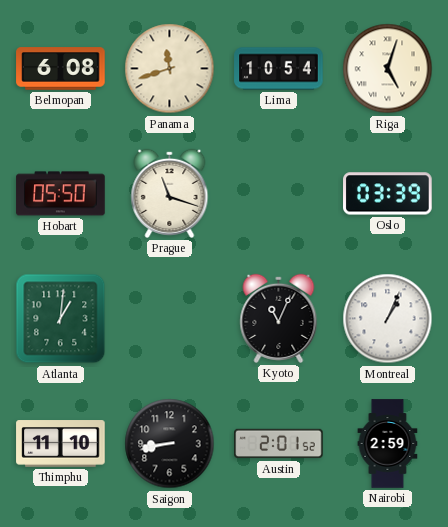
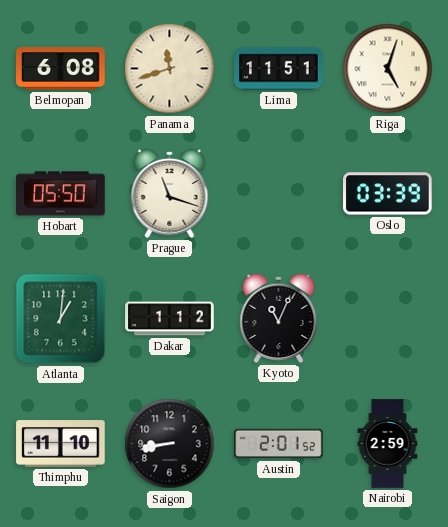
Lima: 10:54 -> 11:51 (279, 69)
Dakar: none -> 1:12 (170, 319)
Montreal: 1:04 -> none (388, 319)
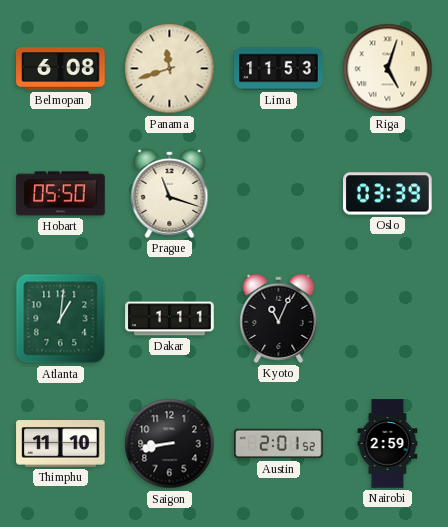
Lima: 11:51 -> 11:53 (279, 69)
Dakar: 1:12 -> 1:11 (170, 319)
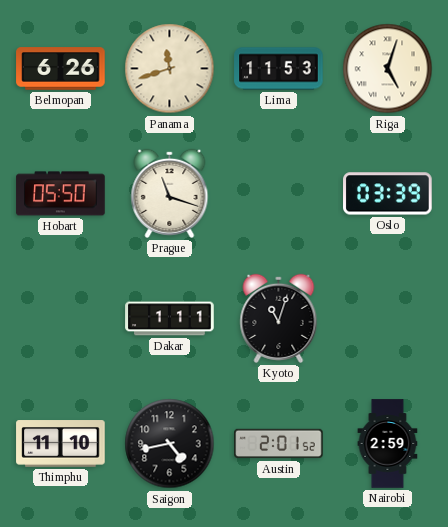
Belmopan: 6:08 -> 6:26 (61, 69)
Atlanta: 1:01 -> none (61, 319)
Kyoto: 11:04 -> 11:03 (279, 318)
Saigon: 8:43 -> 4:43 (170, 444)
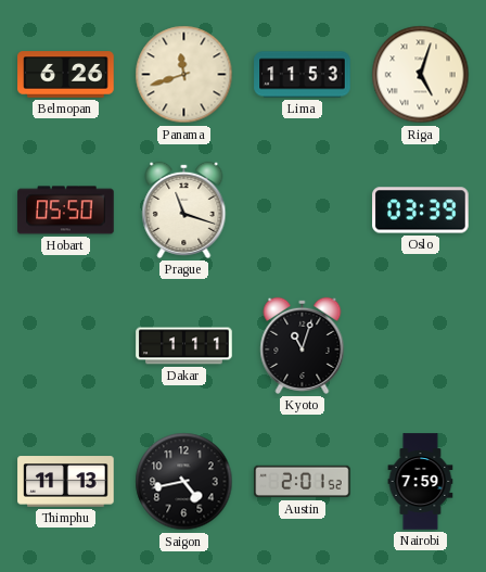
Thimphu: 11:10 -> 11:13 (66, 482)
Nairobi: 2:59 -> 7:59 (421, 482)
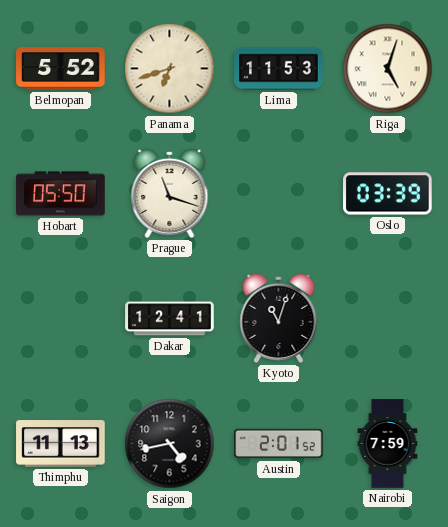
Belmopan: 6:26 -> 5:52 (61, 69)
Panama: 11:42 -> 6:42 (170, 69)
Dakar: 1:11 -> 12:41 (170, 319)
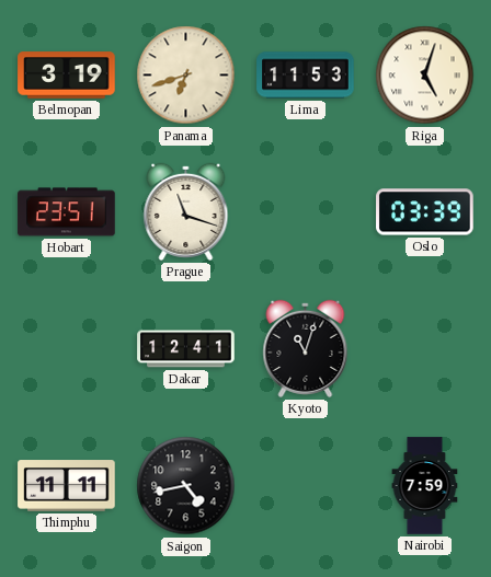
Belmopan: 5:52 -> 3:19 (67, 76)
Hobart: 05:50 -> 23:51 (67, 212)
Thimphu: 11:13 -> 11:11 (67, 486)
Austin: 2:01 -> none (279, 444)
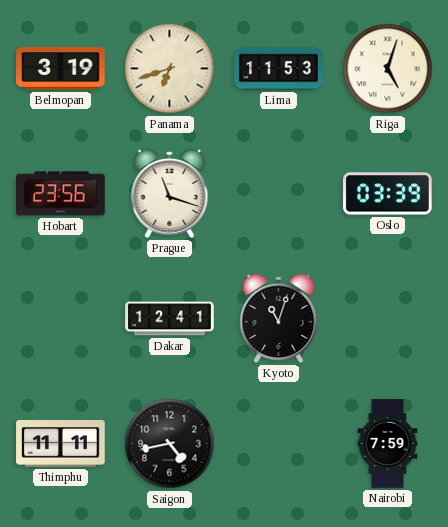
Hobart: 23:51 -> 23:56 (61, 194)
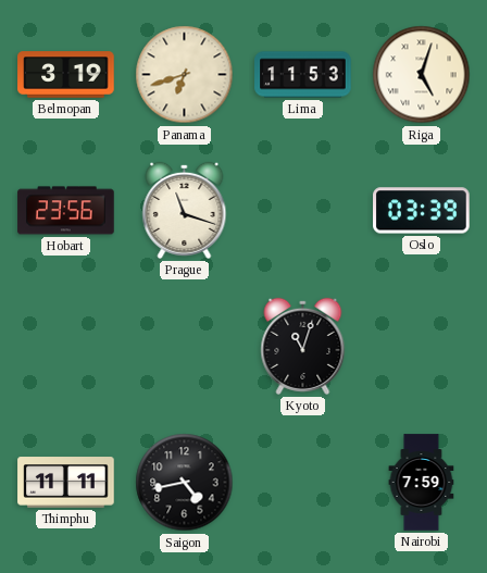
Dakar: 12:41 -> none (170, 319)
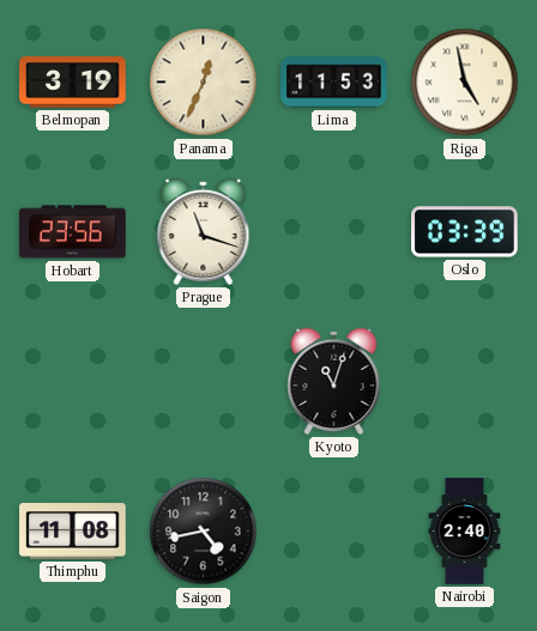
Panama: 6:42 -> 12:34 (204, 83)
Riga: 5:03 -> 4:58 (465, 83)
Thimphu: 11:11 -> 11:08 (73, 532)
Nairobi: 7:59 -> 2:40 (465, 532)
